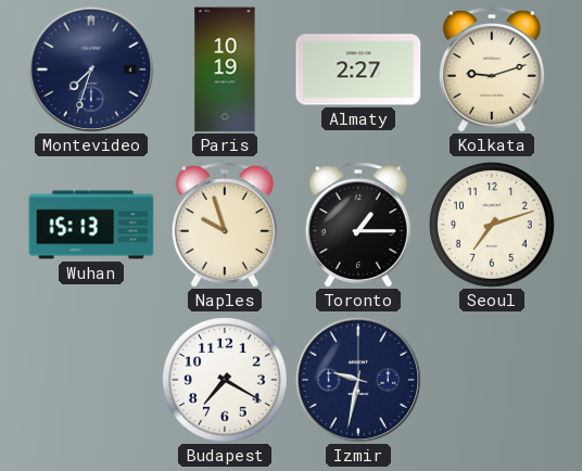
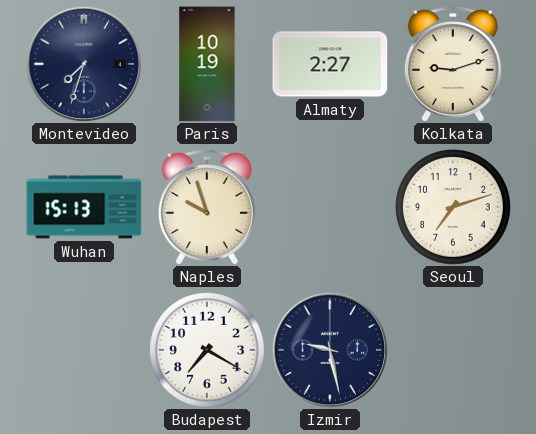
Toronto: 1:15 -> none (358, 225)
Izmir: 9:32 -> 9:28 (330, 350)
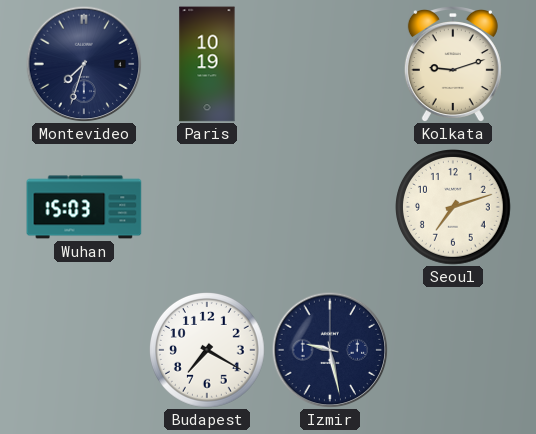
Almaty: 2:27 -> none (330, 64)
Wuhan: 15:13 -> 15:03 (84, 207)
Naples: 9:57 -> none (207, 207)
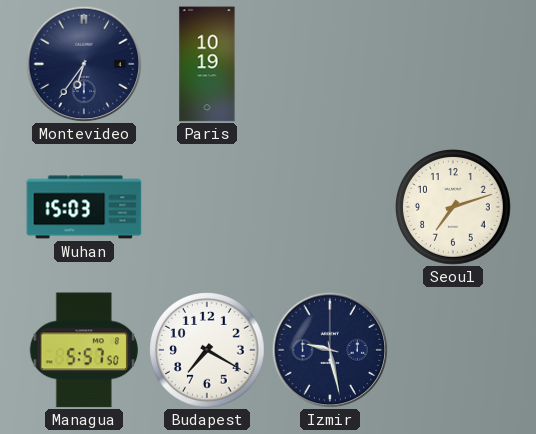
Montevideo: 7:33 -> 6:36 (84, 64)
Kolkata: 9:12 -> none (453, 64)
Managua: none -> 5:57 (83, 350)
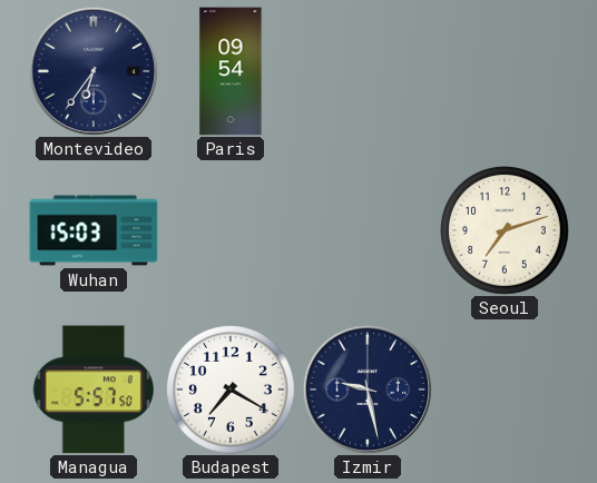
Paris: 10:19 -> 09:54 (231, 71)
